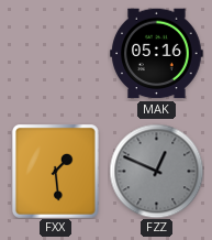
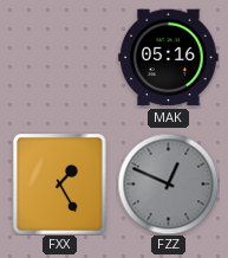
FXX: 1:29 -> 1:25 (60, 185)
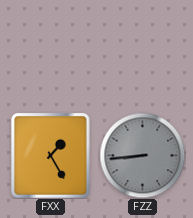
MAK: 05:16 -> none (169, 58)
FZZ: 12:49 -> 8:44 (142, 155)
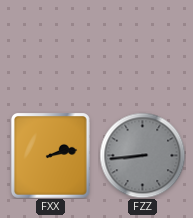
FXX: 1:25 -> 2:13 (51, 156)
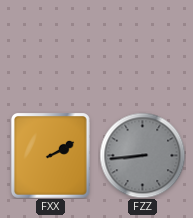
FXX: 2:13 -> 2:10 (51, 156)
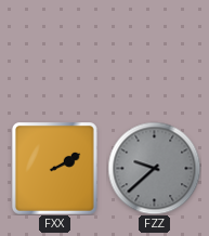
FZZ: 8:44 -> 9:38 (154, 168)
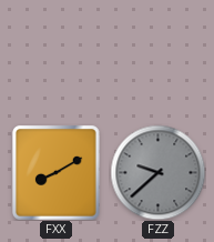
FXX: 2:10 -> 8:10 (57, 173)
